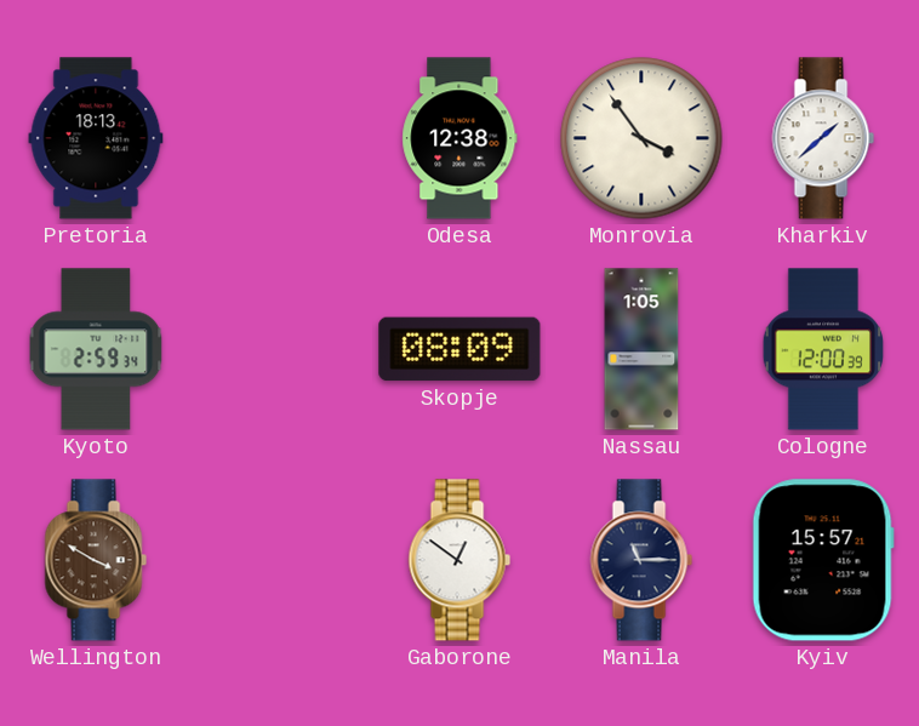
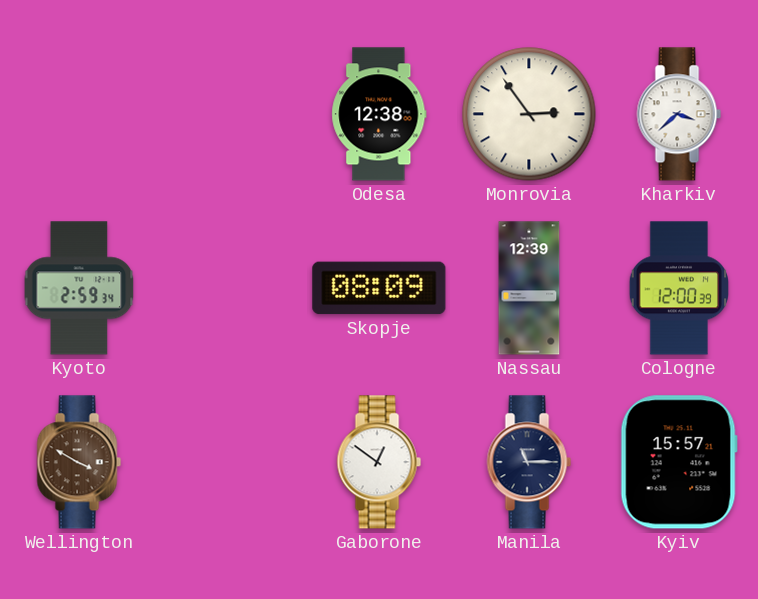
Pretoria: 18:13 -> none (96, 138)
Monrovia: 3:54 -> 2:54 (529, 114)
Kharkiv: 1:38 -> 3:38 (679, 114)
Nassau: 1:05 -> 12:39 (529, 288)
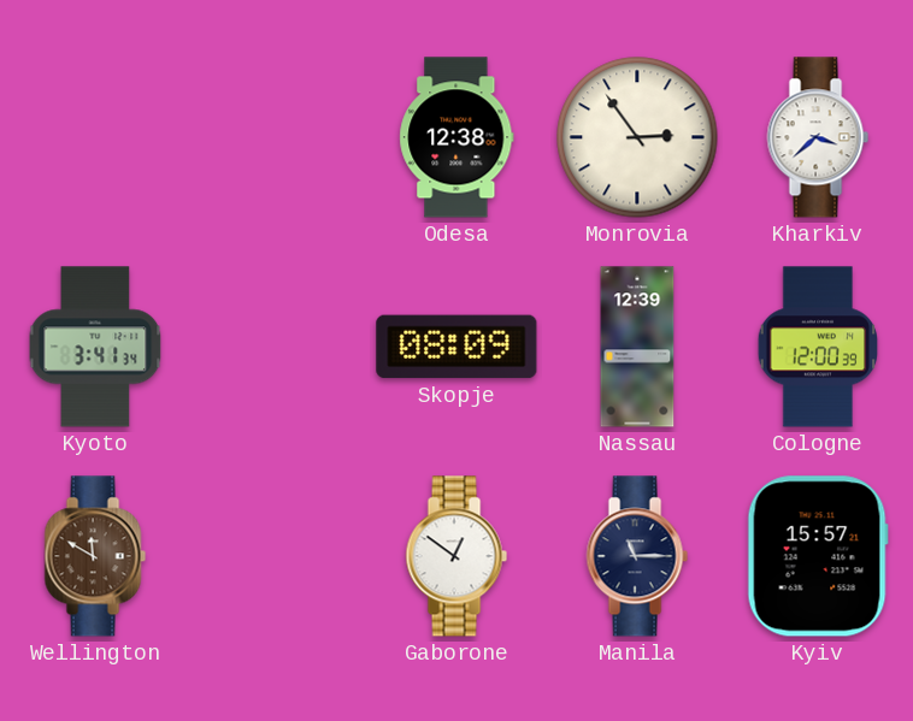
Kyoto: 2:59 -> 3:41 (95, 347)
Wellington: 3:50 -> 11:50 (95, 556)
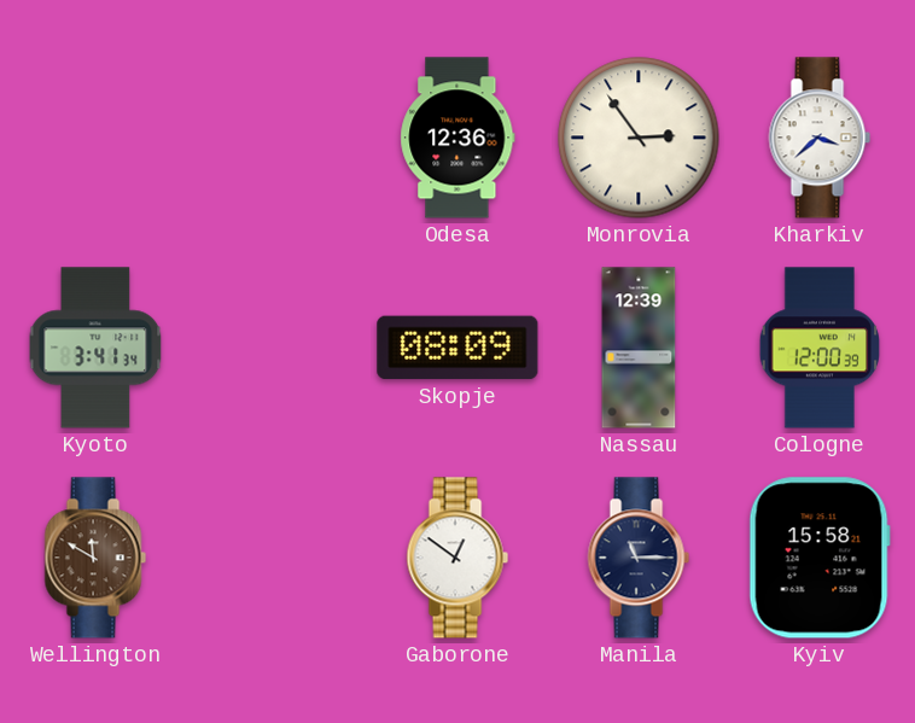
Odesa: 12:38 -> 12:36 (457, 138)
Kyiv: 15:57 -> 15:58 (820, 558)
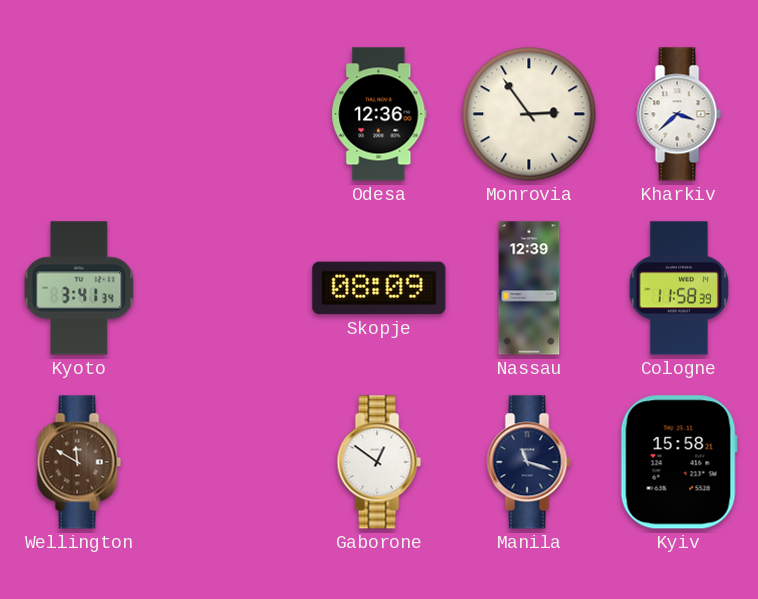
Cologne: 12:00 -> 11:58 (679, 288)
Manila: 11:15 -> 11:18 (529, 462)
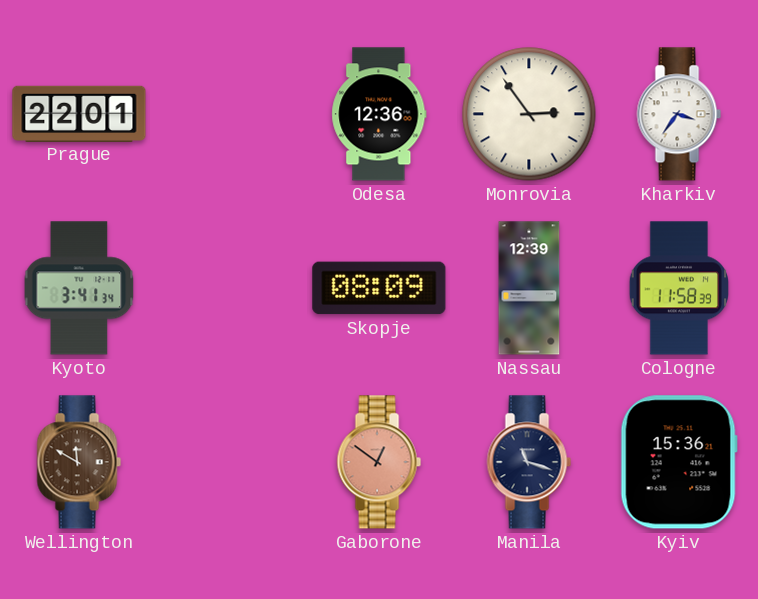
Prague: none -> 22:01 (79, 113)
Kharkiv: 3:38 -> 3:36 (679, 114)
Gaborone dial: white -> salmon (379, 462)
Kyiv: 15:58 -> 15:36 (679, 462)
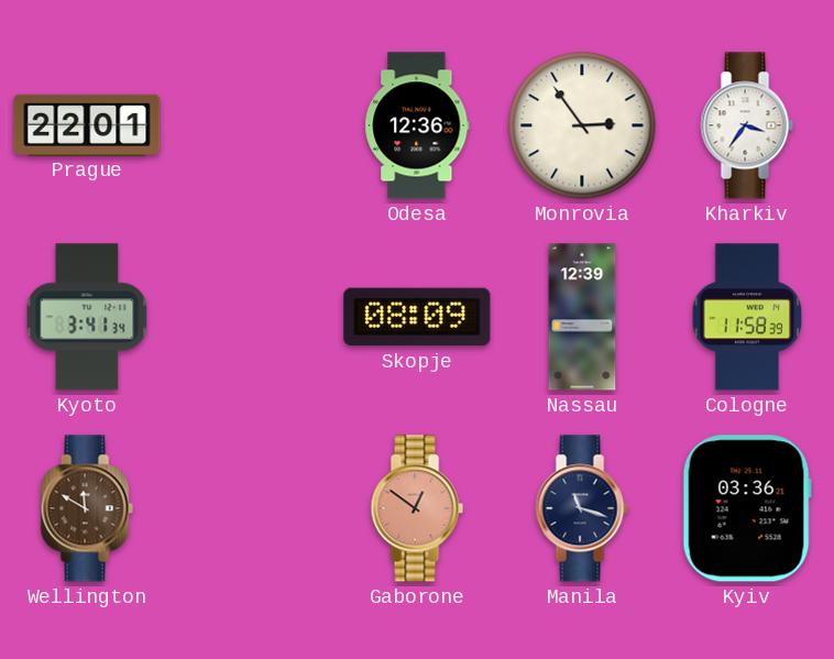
Kyiv: 15:36 -> 03:36 (747, 508)
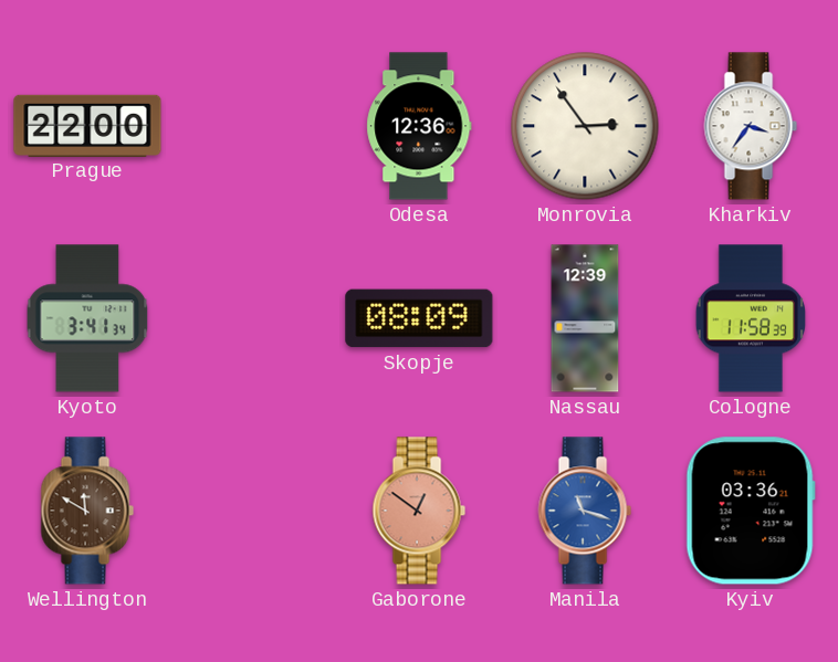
Prague: 22:01 -> 22:00 (87, 125)
Manila dial: navy -> blue (585, 511)
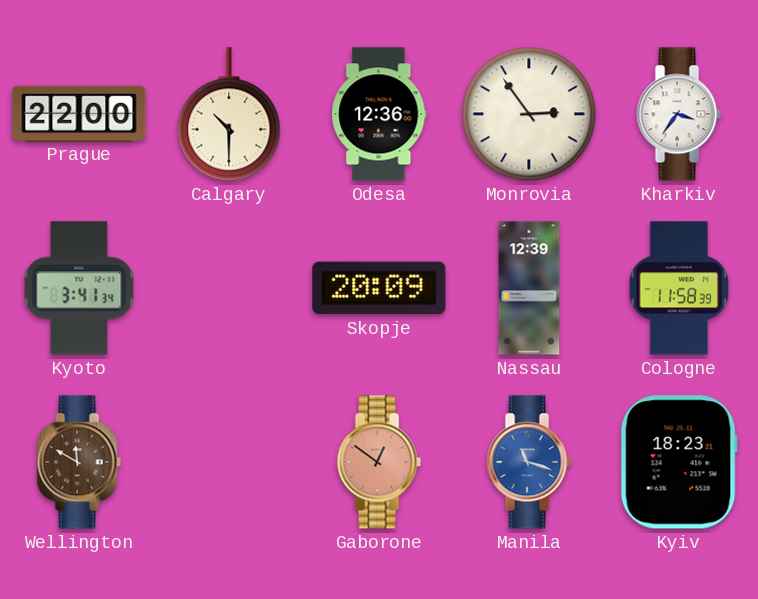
Calgary: none -> 10:30 (229, 114)
Skopje: 08:09 -> 20:09 (379, 288)
Kyiv: 03:36 -> 18:23 (679, 462)
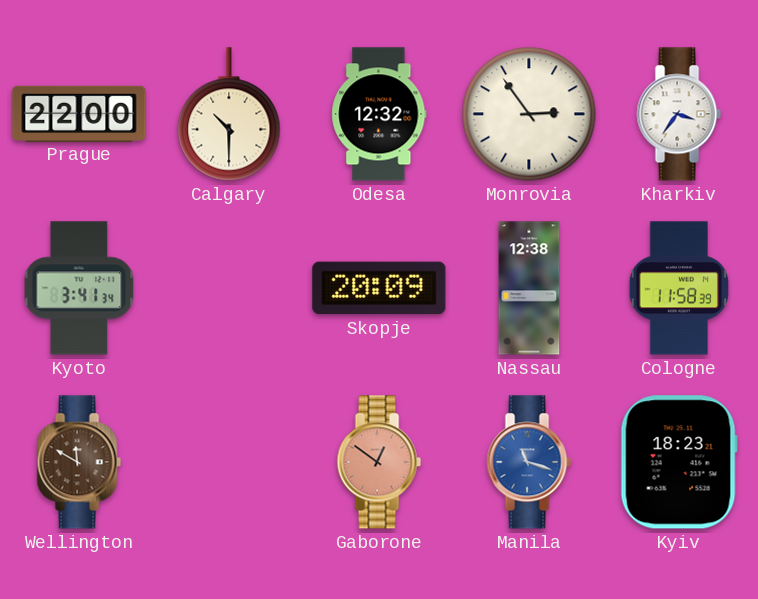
Odesa: 12:36 -> 12:32 (379, 114)
Nassau: 12:39 -> 12:38 (529, 288)
